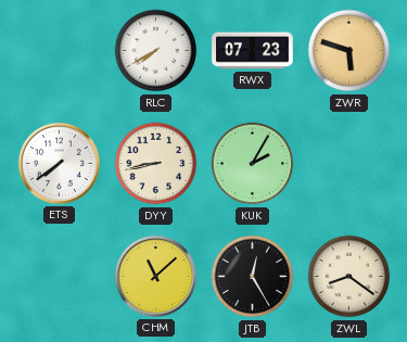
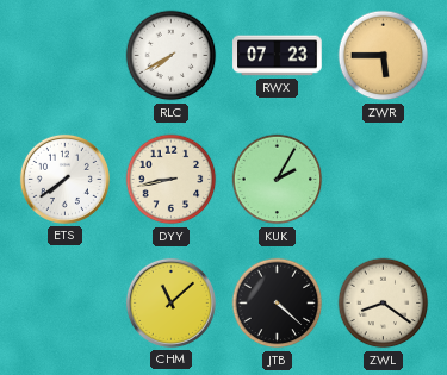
ZWR: 5:48 -> 5:45 (384, 56)
JTB: 12:25 -> 4:22 (278, 304)
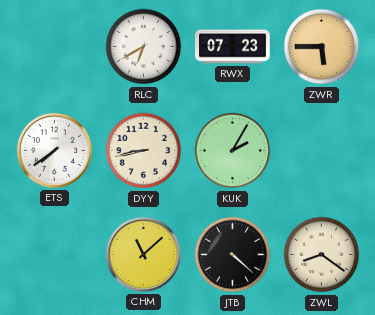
RLC: 7:40 -> 6:40 (144, 47)
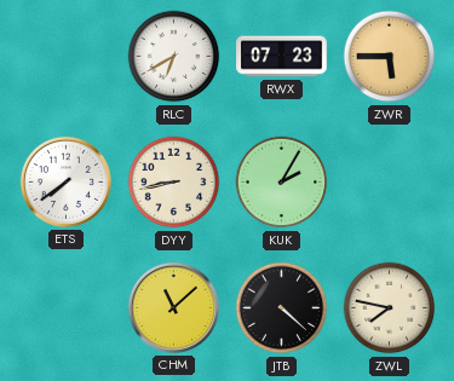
ZWL: 8:21 -> 7:47 (390, 308)
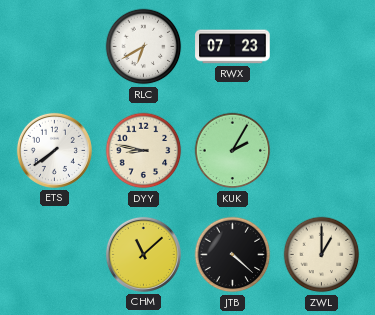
ZWR: 5:45 -> none (390, 57)
DYY: 8:43 -> 8:47 (144, 151)
ZWL: 7:47 -> 1:00 (322, 255)
